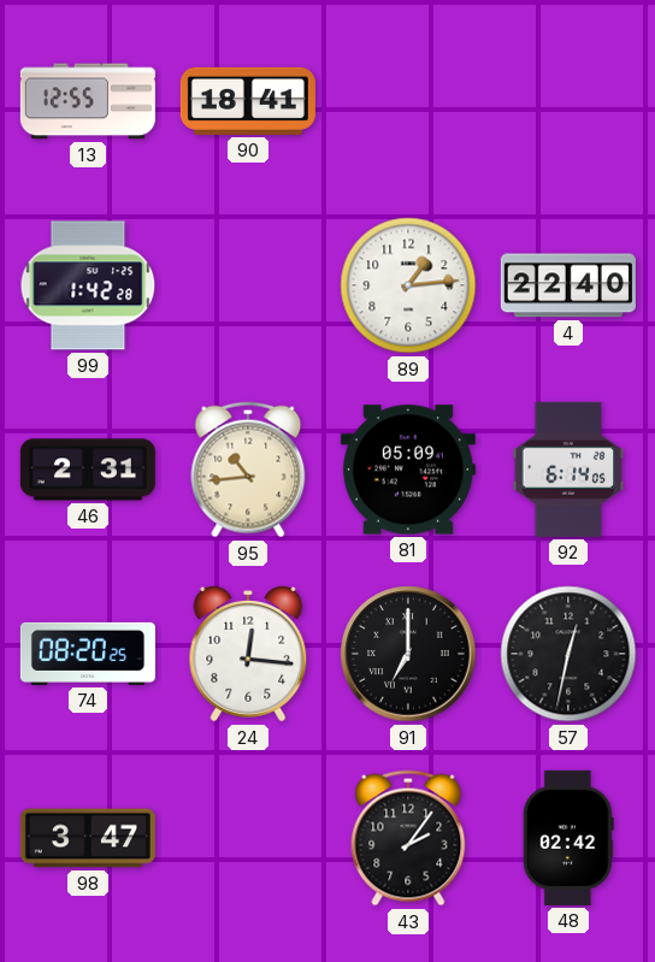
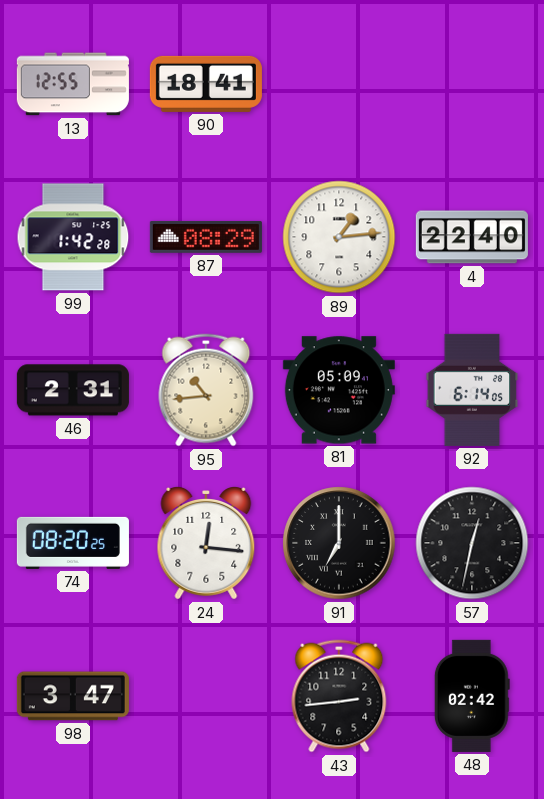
87: none -> 08:29 (206, 237)
43: 2:06 -> 2:44 (339, 696)
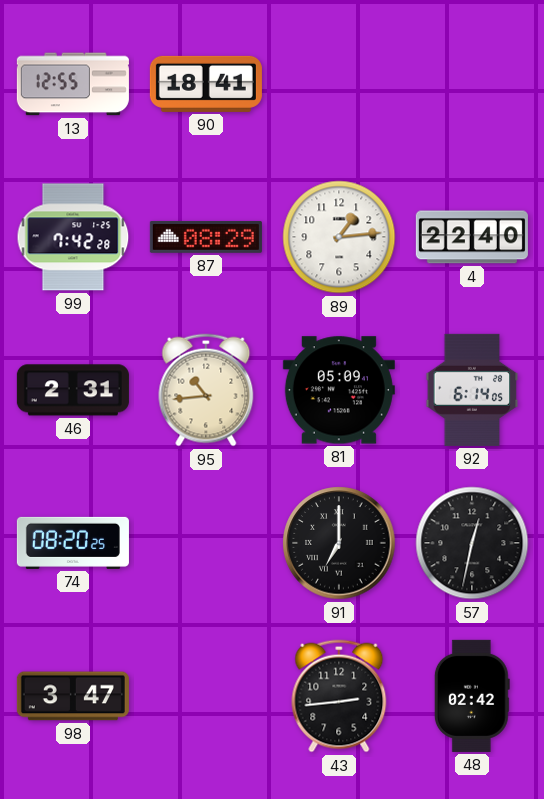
99: 1:42 -> 7:42 (73, 237)
24: 12:16 -> none (206, 544)
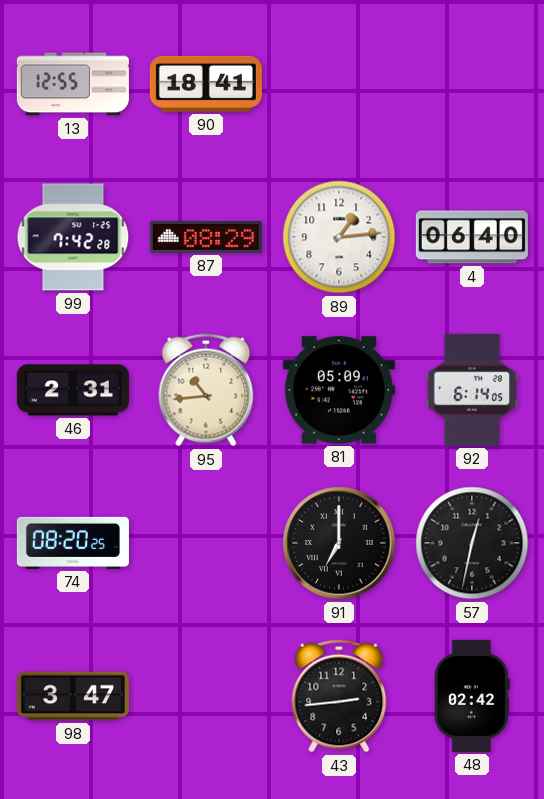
4: 22:40 -> 06:40 (472, 237)
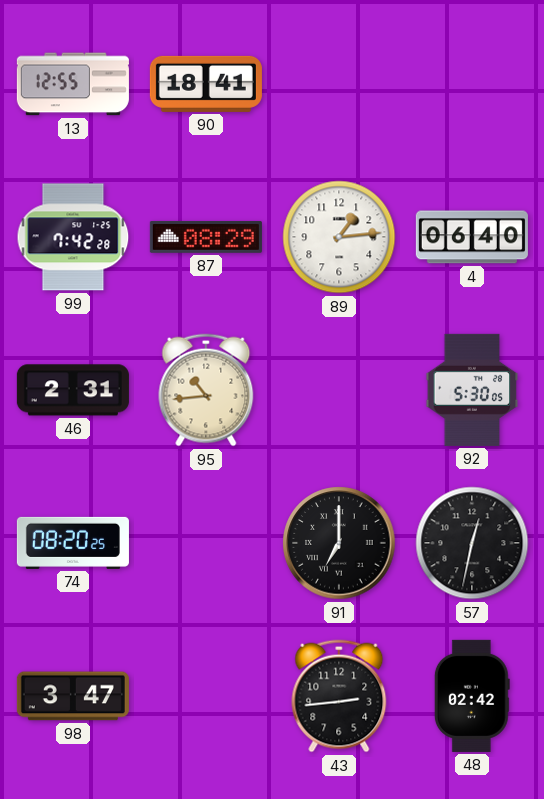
81: 05:09 -> none (339, 390)
92: 6:14 -> 5:30 (472, 390)
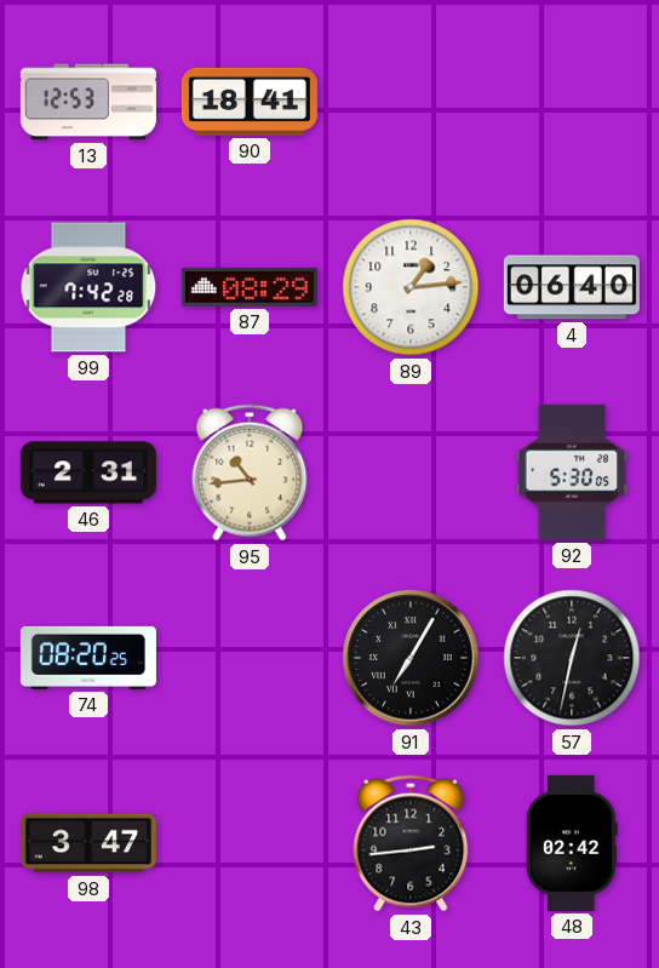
13: 12:55 -> 12:53 (88, 102)
91: 7:00 -> 7:05 (411, 658)
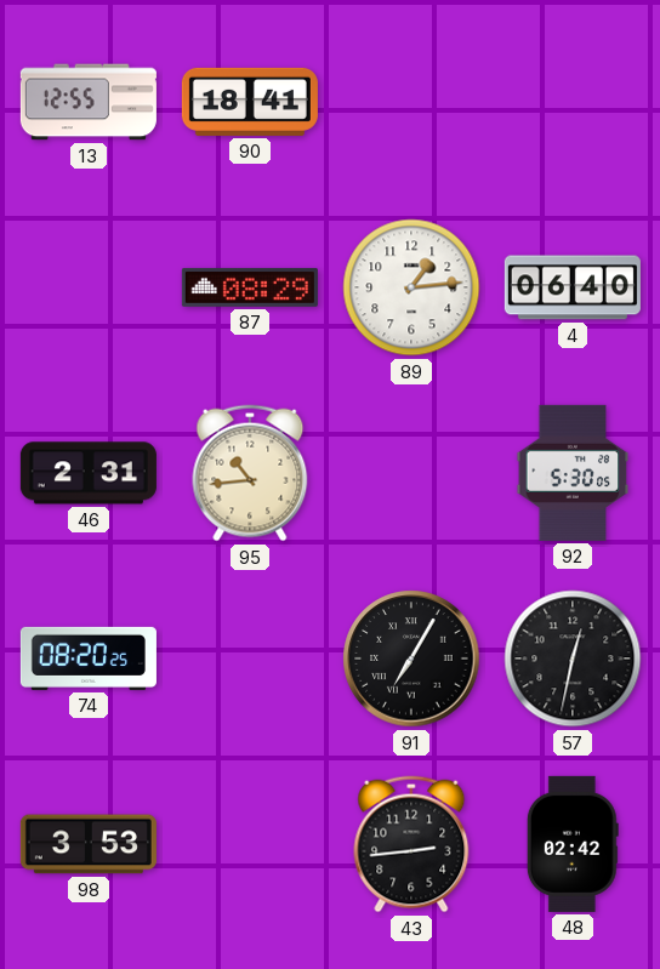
13: 12:53 -> 12:55 (89, 102)
99: 7:42 -> none (88, 287)
98: 3:47 -> 3:53 (89, 844)
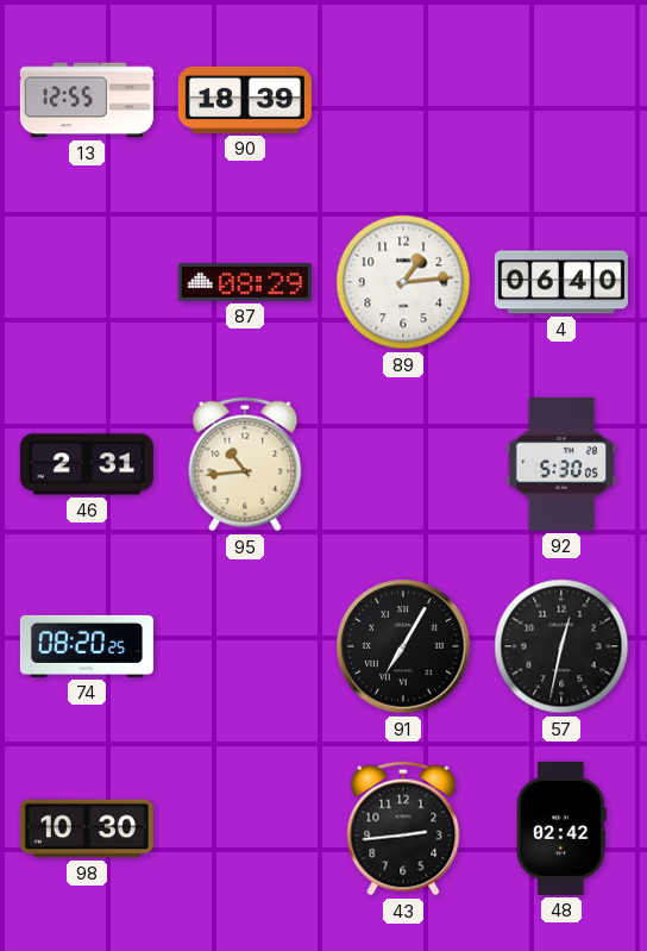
90: 18:41 -> 18:39 (245, 100)
98: 3:53 -> 10:30 (87, 828)
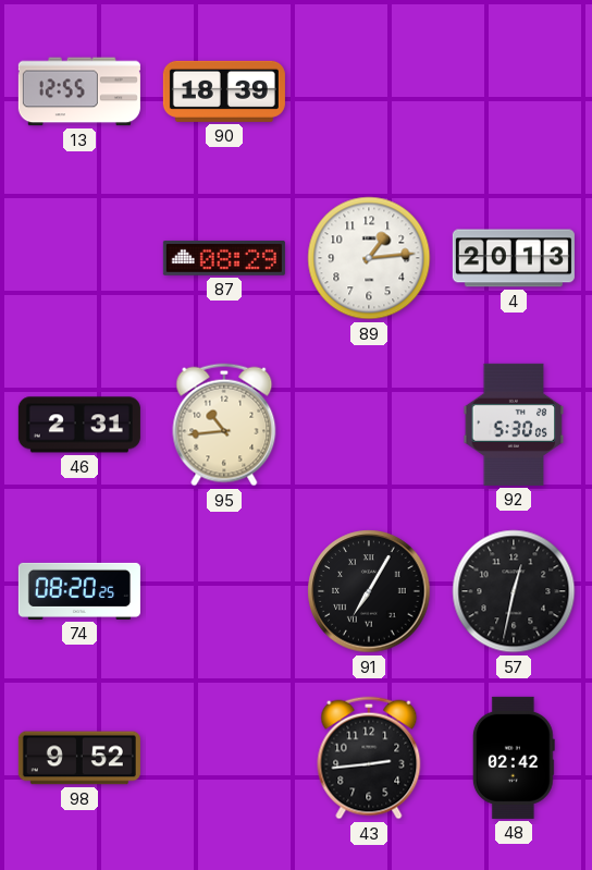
4: 06:40 -> 20:13 (514, 258)
98: 10:30 -> 9:52 (79, 758)
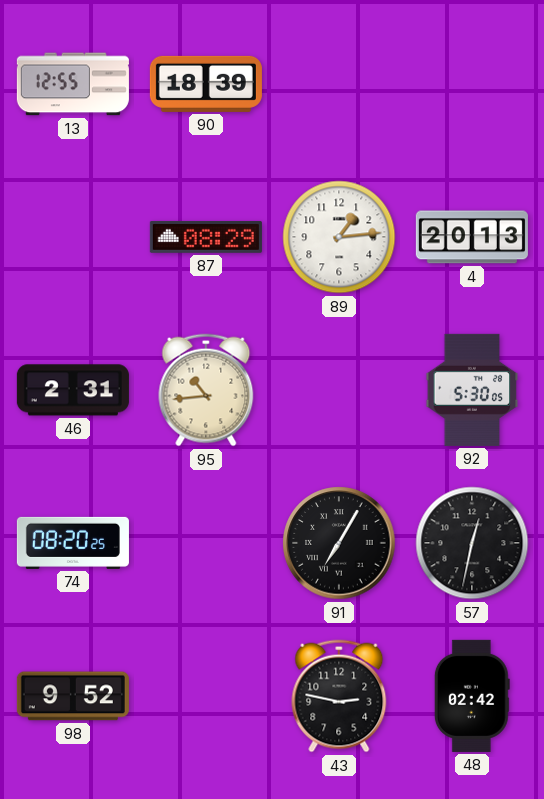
43: 2:44 -> 2:47 (339, 696)
